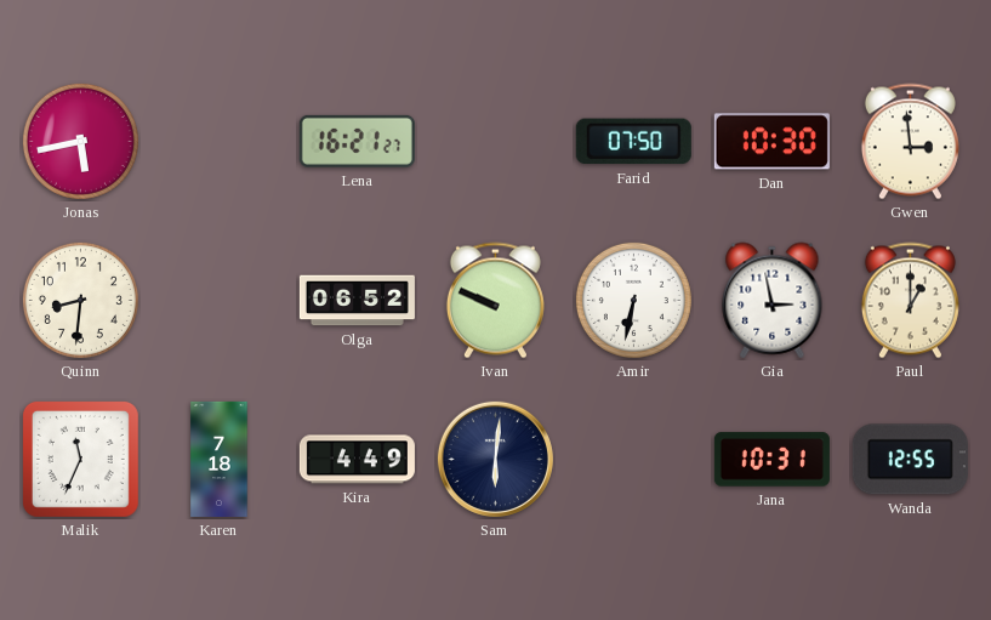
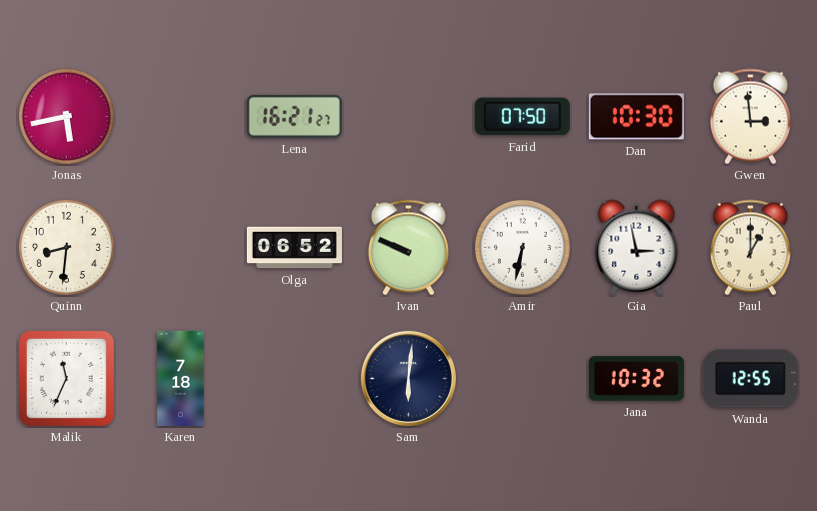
Kira: 4:49 -> none (357, 460)
Jana: 10:31 -> 10:32 (636, 379)
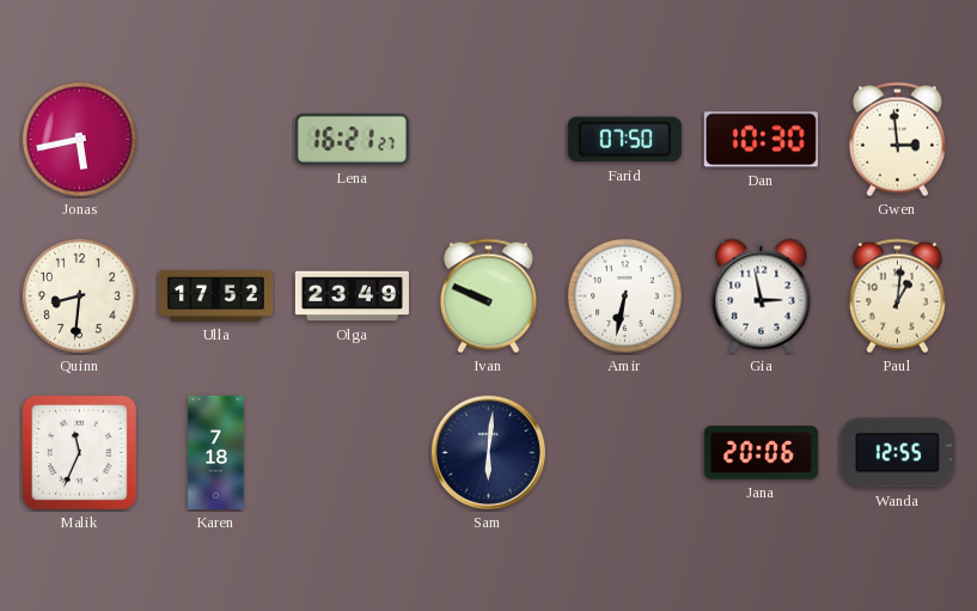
Ulla: none -> 17:52 (215, 295)
Olga: 06:52 -> 23:49 (352, 297)
Paul: 1:00 -> 1:01 (897, 297)
Jana: 10:32 -> 20:06 (761, 453)
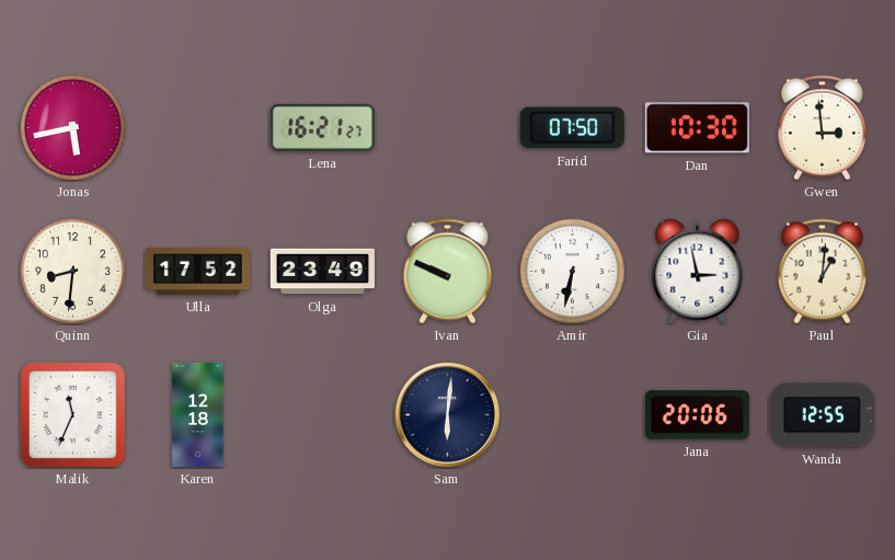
Karen: 7:18 -> 12:18 (198, 414)
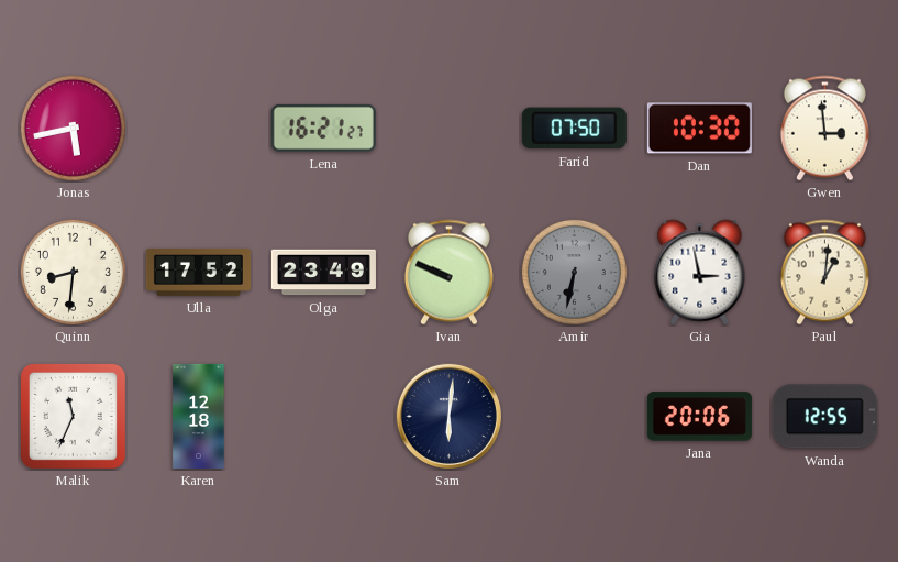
Amir dial: white -> grey (574, 272)
